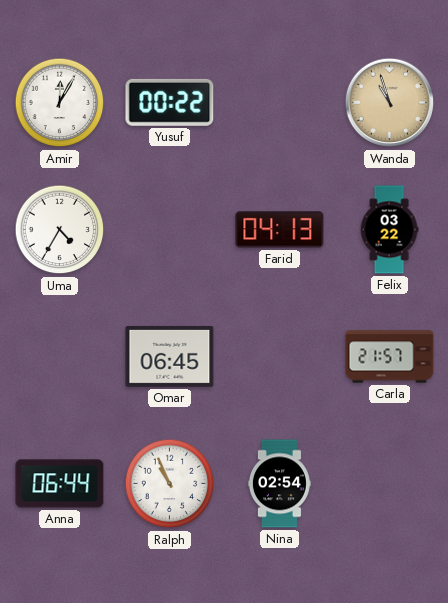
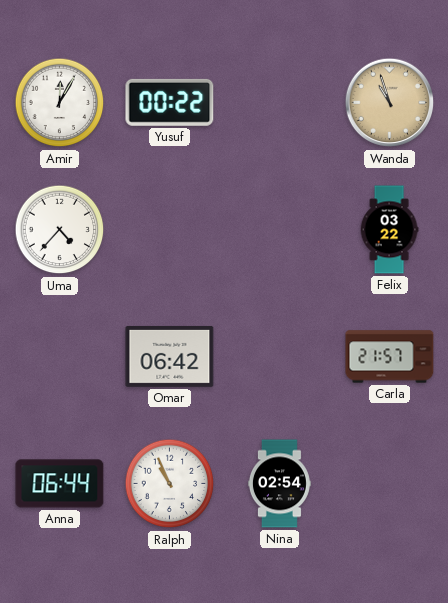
Uma: 4:35 -> 4:37 (60, 230)
Farid: 04:13 -> none (280, 230)
Omar: 06:45 -> 06:42 (170, 356)
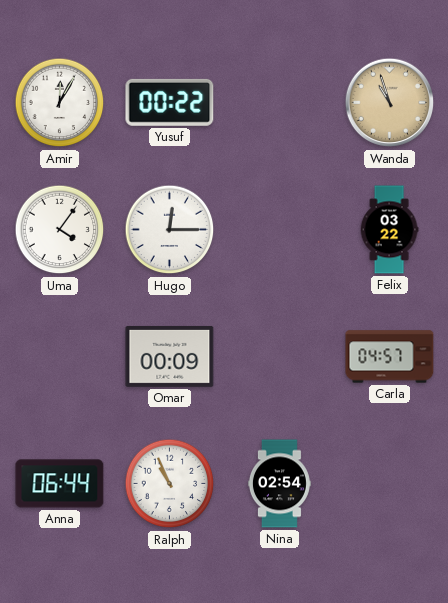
Uma: 4:37 -> 4:06 (60, 230)
Hugo: none -> 12:15 (170, 230)
Omar: 06:42 -> 00:09 (170, 356)
Carla: 21:57 -> 04:57 (390, 357)
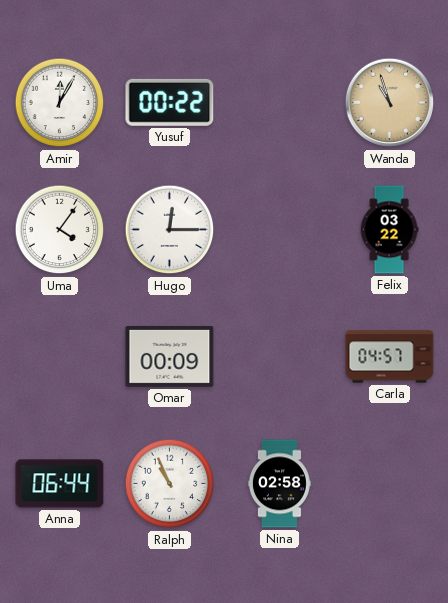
Nina: 02:54 -> 02:58 (279, 484)
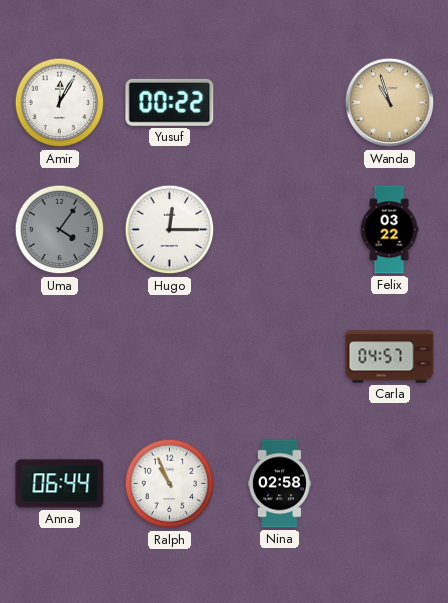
Uma dial: white -> grey (60, 230)
Omar: 00:09 -> none (170, 356)
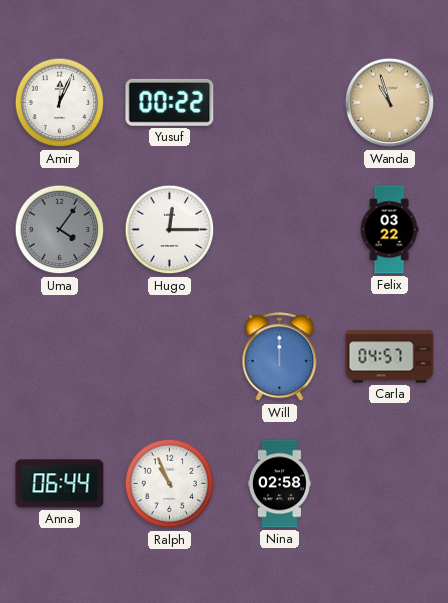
Amir: 12:05 -> 12:04 (60, 103)
Will: none -> 12:00 (280, 357)
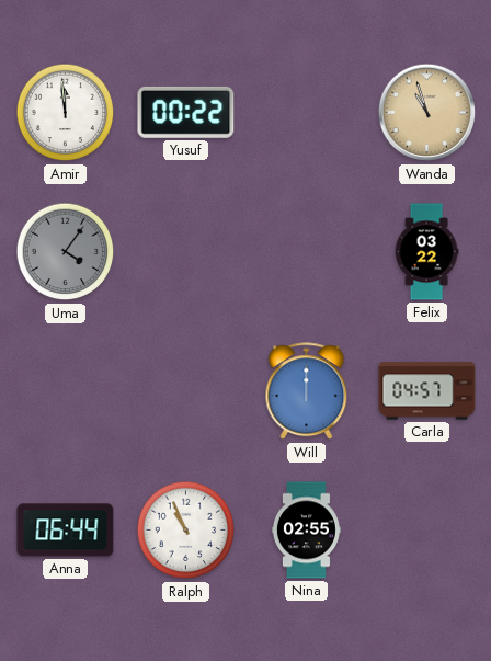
Amir: 12:04 -> 11:59 (66, 113)
Hugo: 12:15 -> none (170, 230)
Nina: 02:58 -> 02:55 (306, 531)
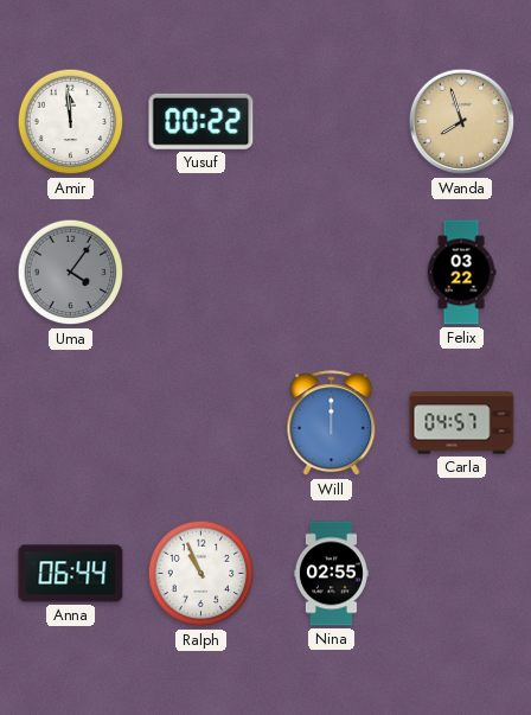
Wanda: 10:57 -> 7:57 (462, 122)
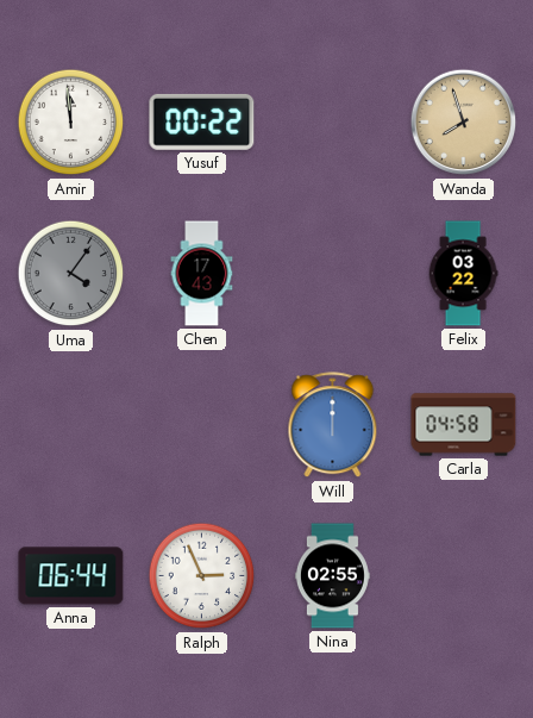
Chen: none -> 17:43 (202, 274)
Carla: 04:57 -> 04:58 (464, 425)
Ralph: 10:56 -> 2:56 (202, 576)
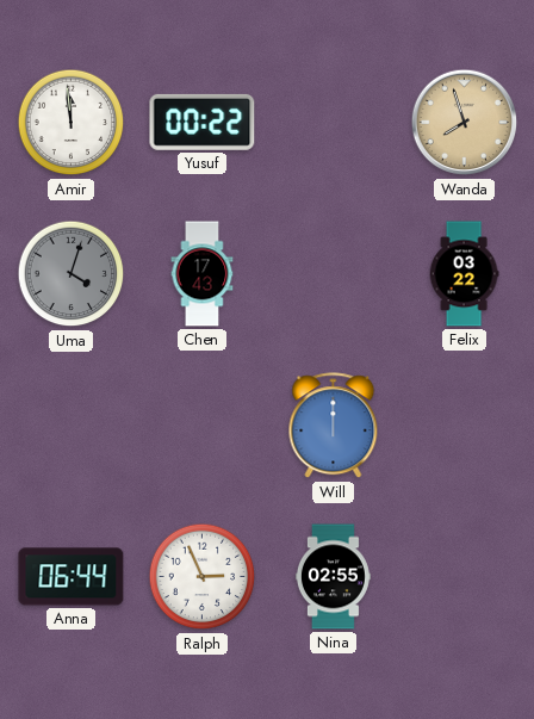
Uma: 4:06 -> 4:03 (72, 274)
Carla: 04:58 -> none (464, 425)
